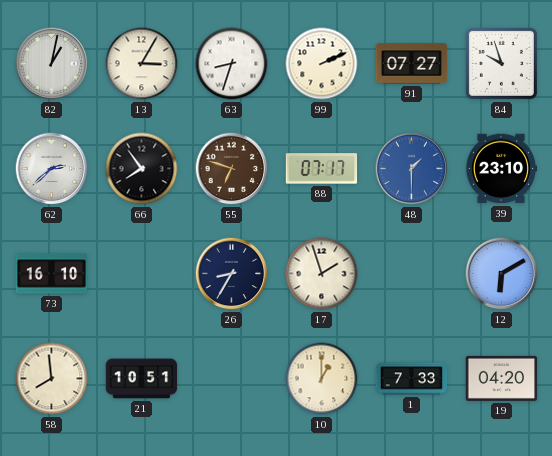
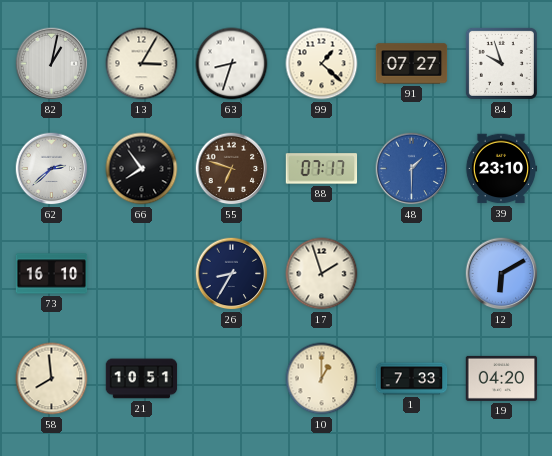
99: 2:11 -> 1:22 (322, 64)
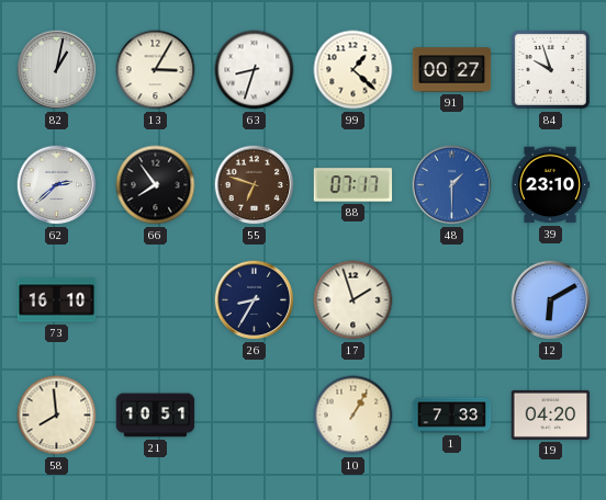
91: 07:27 -> 00:27 (452, 70)
10: 1:00 -> 1:05 (353, 416)
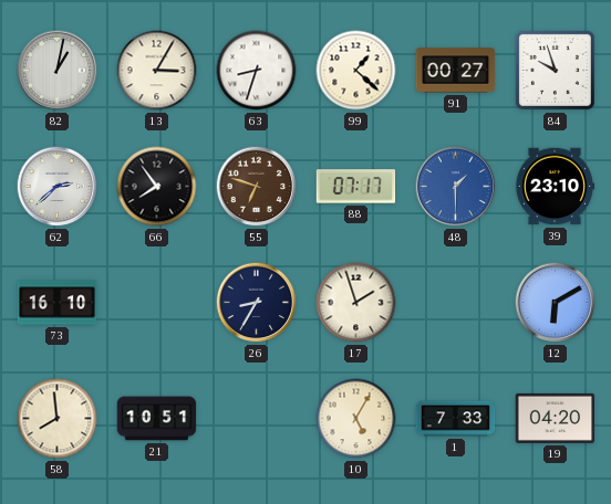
10: 1:05 -> 5:05 (356, 419)
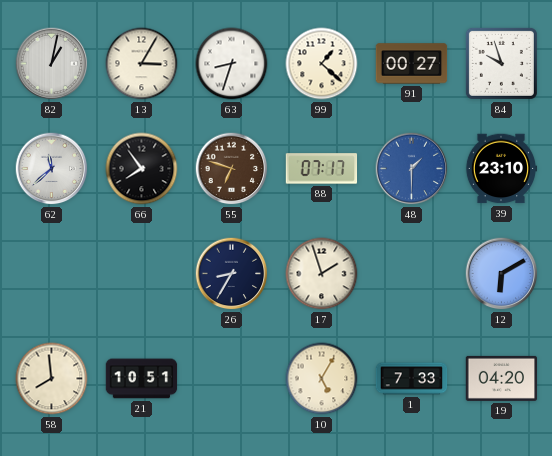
62: 2:38 -> 11:38 (52, 169)
73: 16:10 -> none (58, 303)
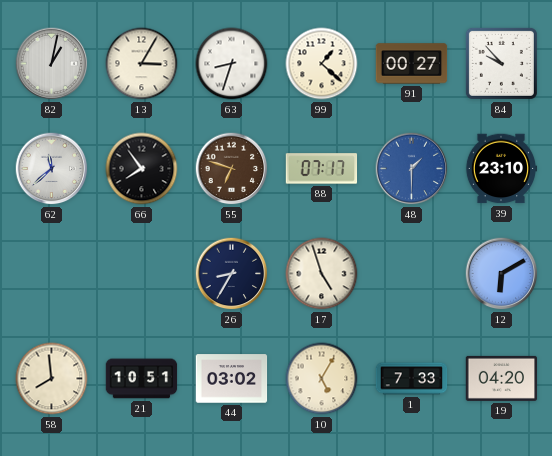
84: 9:57 -> 9:53 (501, 63)
17: 1:57 -> 4:57 (322, 274)
44: none -> 03:02 (232, 379)
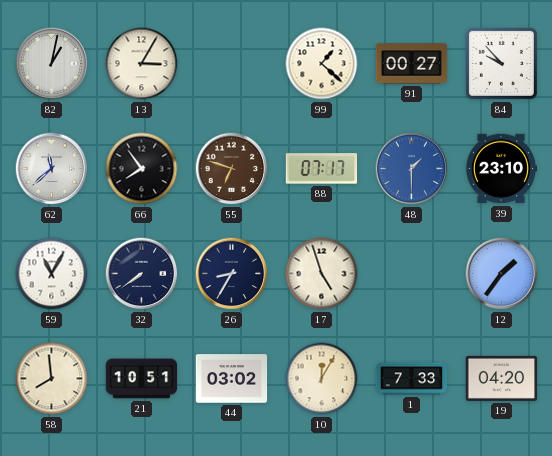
63: 8:33 -> none (232, 64)
59: none -> 11:05 (52, 274)
32: none -> 7:39 (142, 274)
12: 6:10 -> 1:36 (502, 274)
10: 5:05 -> 12:05 (322, 379)
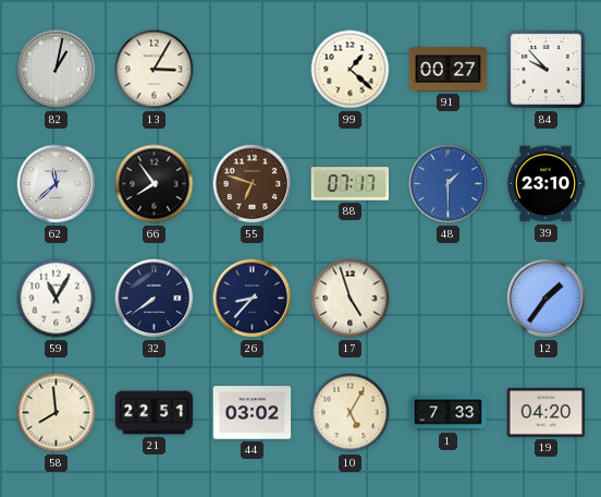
26: 8:35 -> 8:37 (253, 299)
21: 10:51 -> 22:51 (155, 413)
10: 12:05 -> 5:05 (351, 413)
